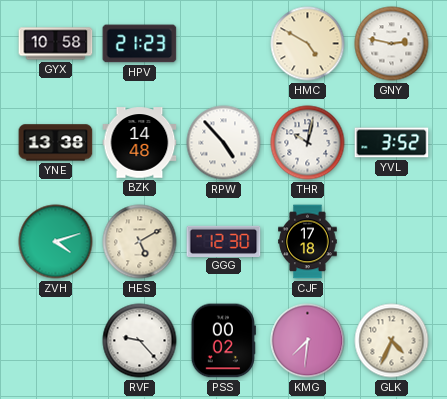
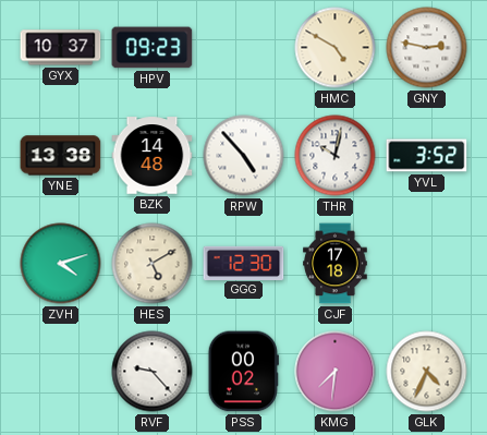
GYX: 10:58 -> 10:37 (61, 48)
HPV: 21:23 -> 09:23 (153, 48)
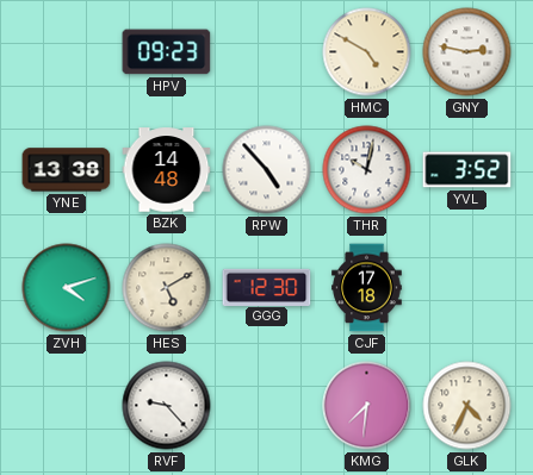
GYX: 10:37 -> none (61, 48)
PSS: 00:02 -> none (243, 372)
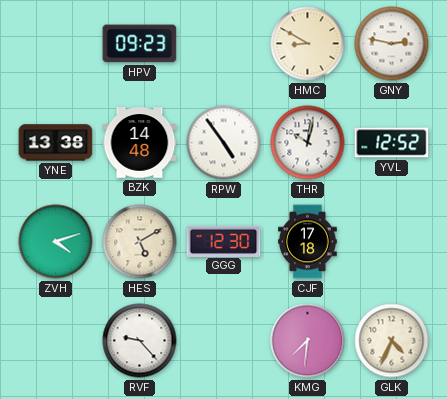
HMC: 4:50 -> 8:50 (308, 44)
RPW: 4:53 -> 4:54 (224, 143)
YVL: 3:52 -> 12:52 (392, 143)
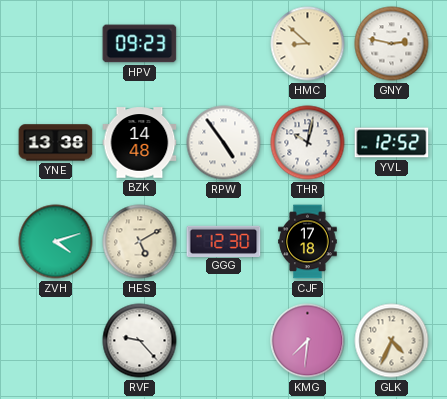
HMC: 8:50 -> 8:52 (308, 44)
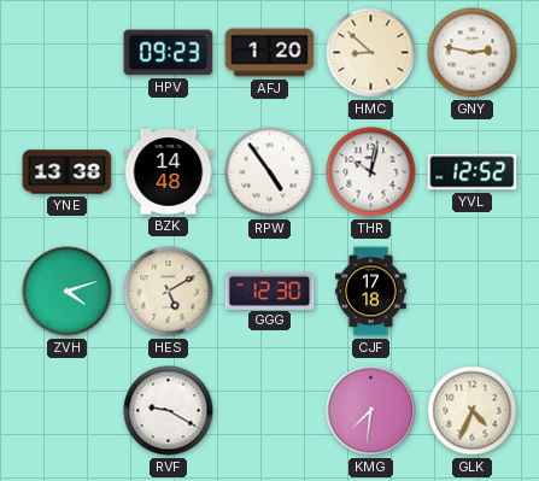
AFJ: none -> 1:20 (270, 53)
RVF: 9:23 -> 9:20 (169, 411)
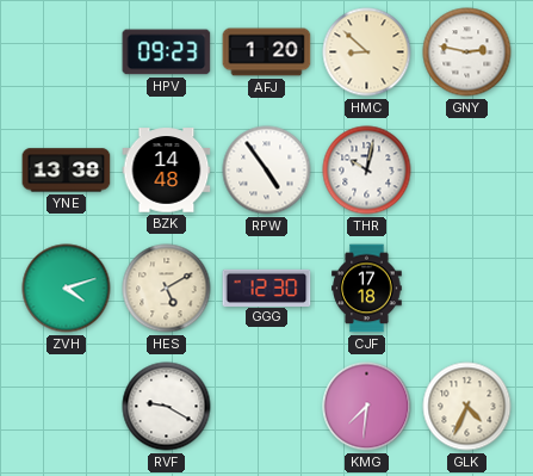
YVL: 12:52 -> none (473, 172)
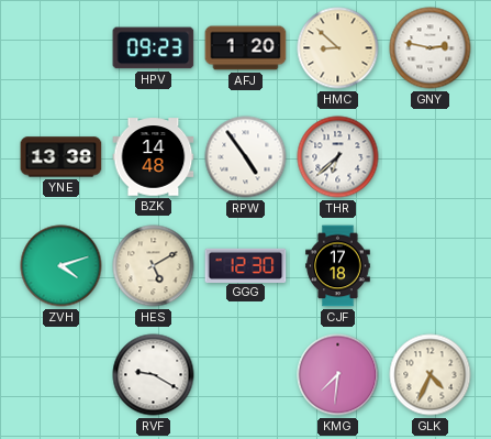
THR: 10:02 -> 6:38 (338, 157)
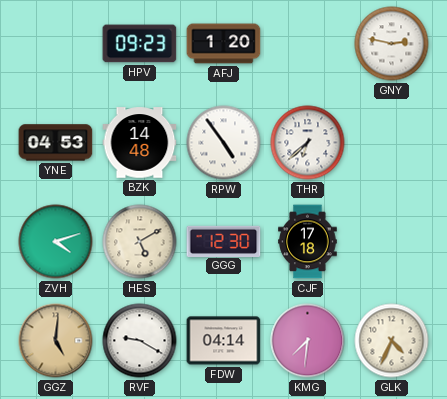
HMC: 8:52 -> none (338, 48)
YNE: 13:38 -> 04:53 (56, 143)
GGZ: none -> 5:01 (56, 341)
FDW: none -> 04:14 (224, 341)
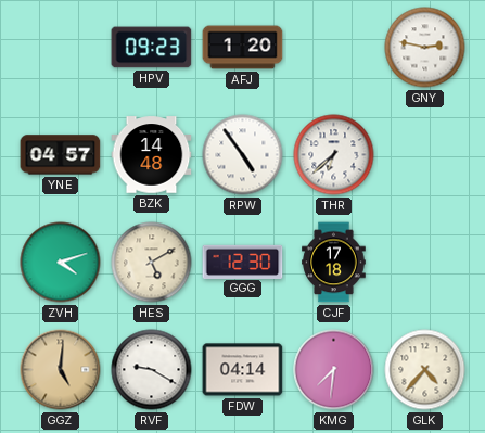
YNE: 04:53 -> 04:57 (61, 155)
GLK: 4:34 -> 4:37 (425, 370)
